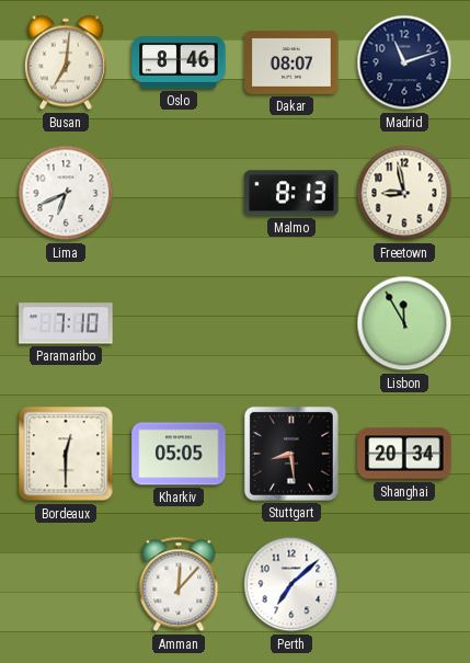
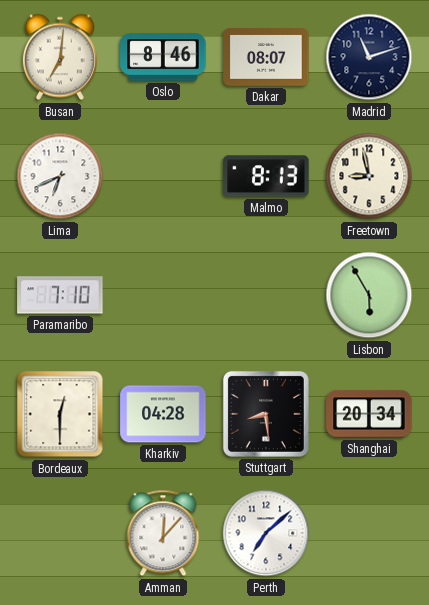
Lisbon: 11:55 -> 5:55 (369, 295)
Kharkiv: 05:05 -> 04:28 (163, 414)
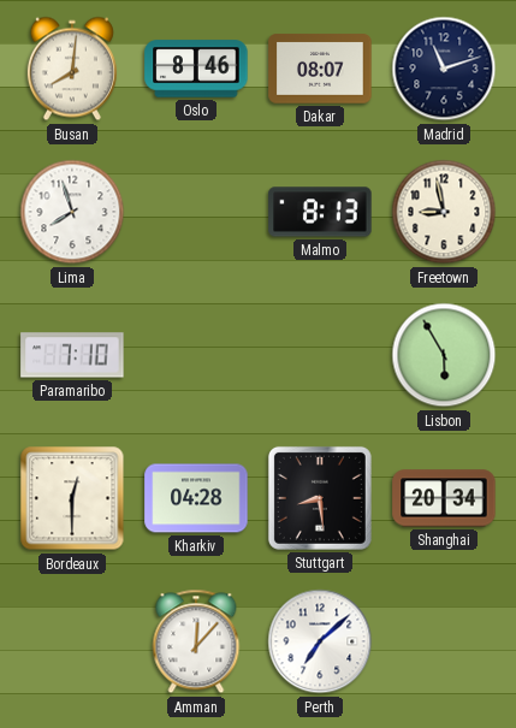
Busan: 7:01 -> 8:01 (72, 69)
Lima: 6:41 -> 7:57 (72, 212)
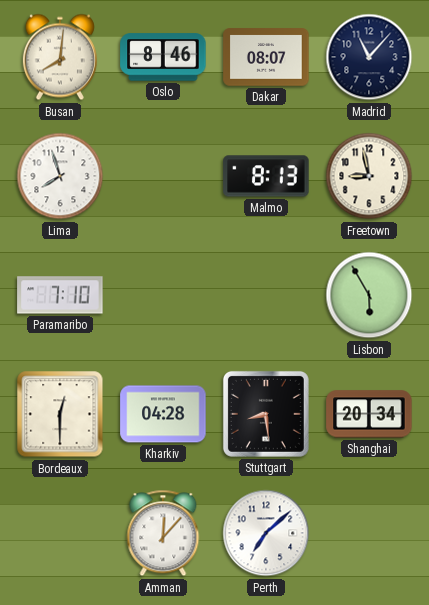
Madrid: 11:12 -> 11:07 (369, 57)
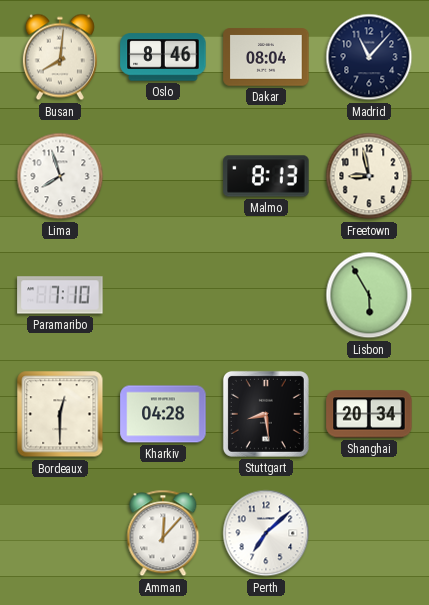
Dakar: 08:07 -> 08:04 (266, 57)
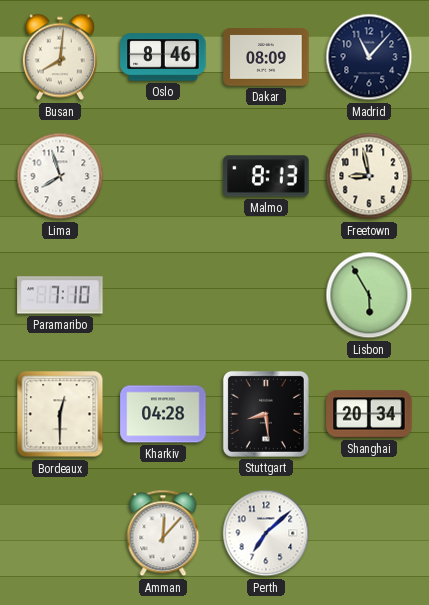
Dakar: 08:04 -> 08:09 (266, 57)
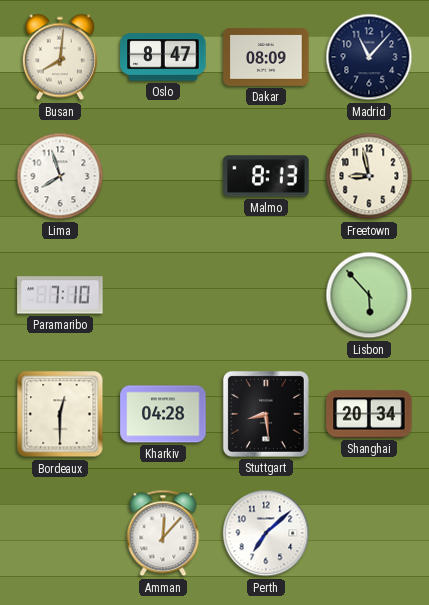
Oslo: 8:46 -> 8:47 (163, 57)
Lisbon: 5:55 -> 5:53 (369, 295)
